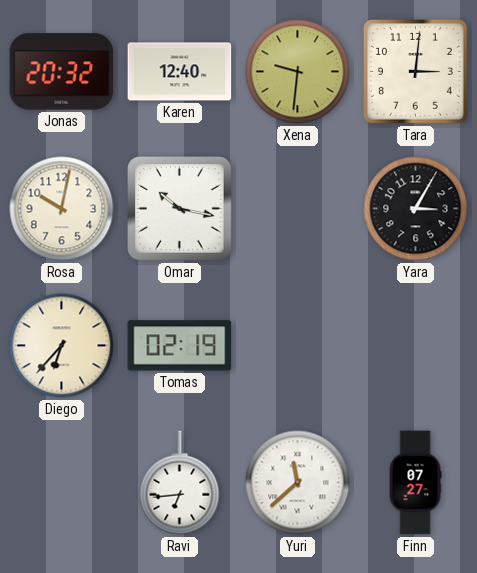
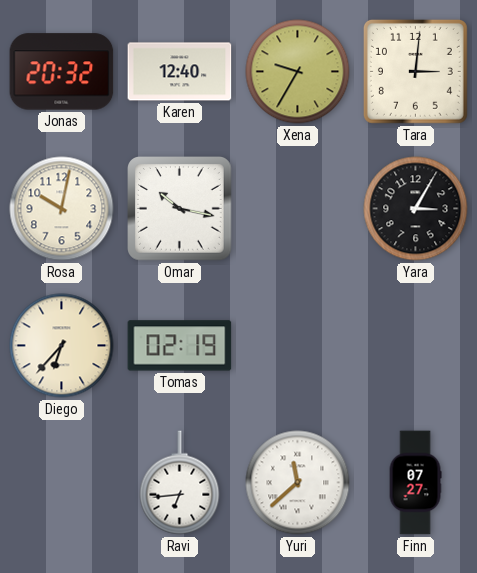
Xena: 9:31 -> 9:35 (298, 72)
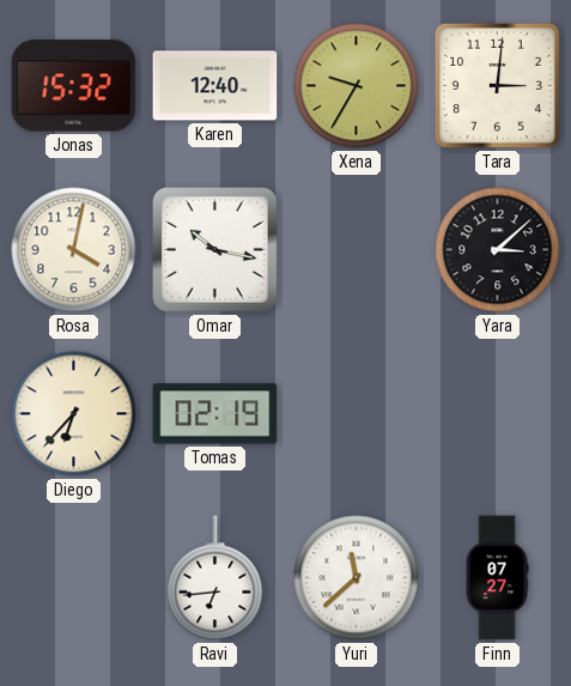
Jonas: 20:32 -> 15:32 (74, 86)
Rosa: 10:02 -> 4:02 (74, 250)
Yara: 3:05 -> 3:08 (498, 250)
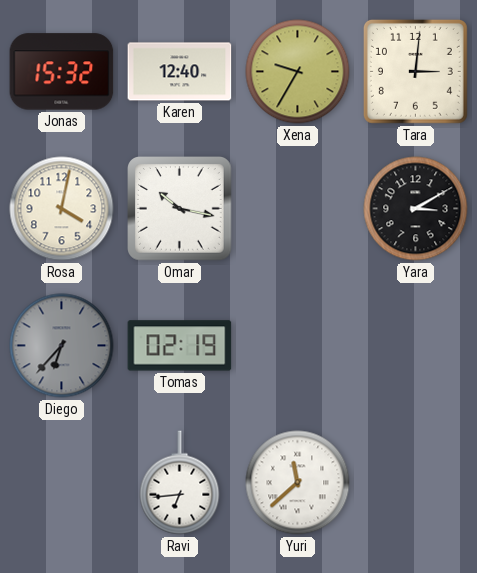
Yara: 3:08 -> 3:10 (416, 209)
Diego dial: cream -> grey (62, 346)
Finn: 07:27 -> none (497, 578)
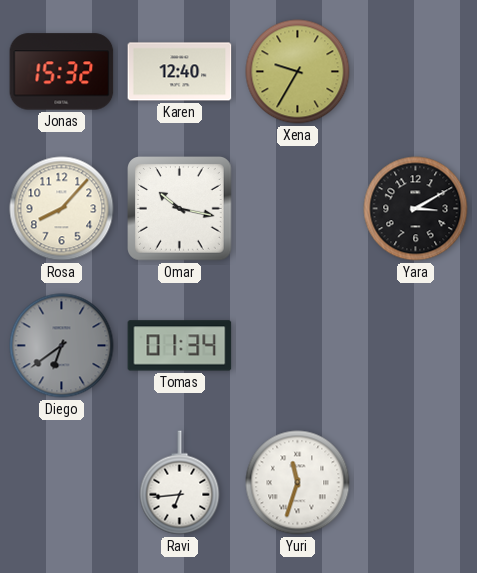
Tara: 3:01 -> none (415, 71)
Rosa: 4:02 -> 8:07 (62, 209)
Diego: 6:37 -> 6:39 (62, 346)
Tomas: 02:19 -> 01:34 (180, 346)
Yuri: 11:38 -> 11:33 (298, 483)
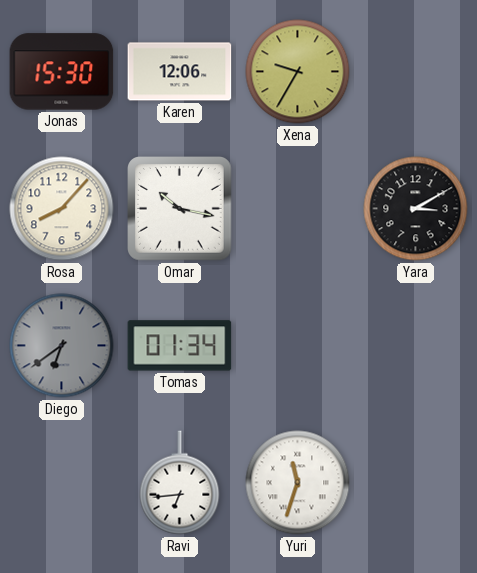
Jonas: 15:32 -> 15:30 (62, 72)
Karen: 12:40 -> 12:06 (180, 72)
